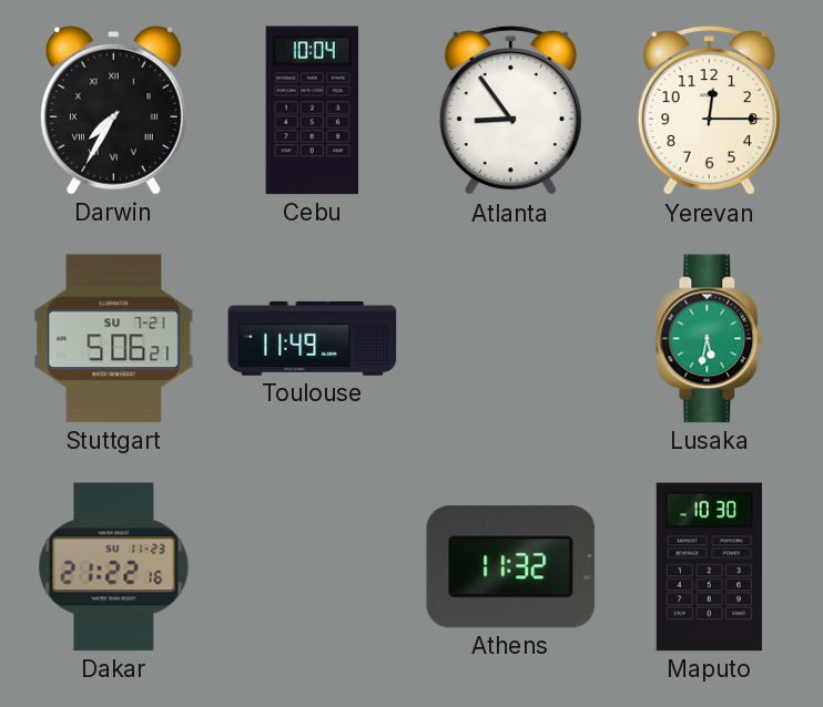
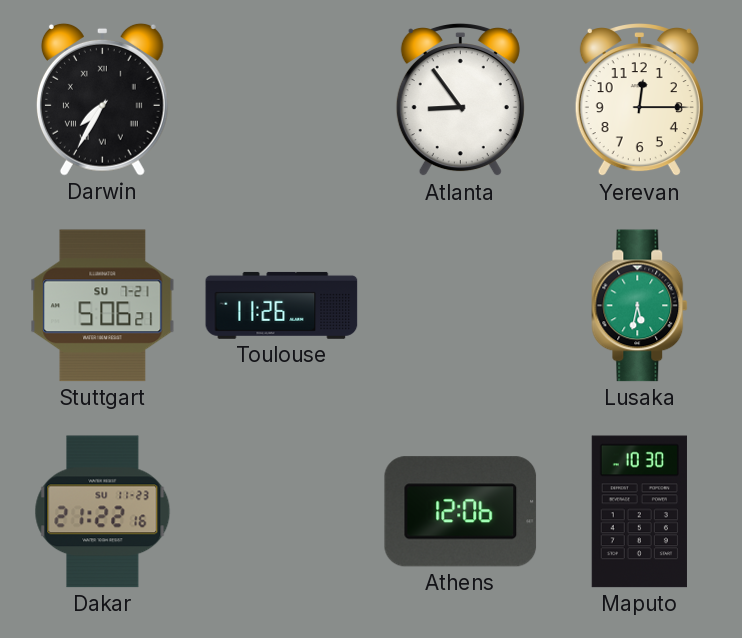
Cebu: 10:04 -> none (312, 111)
Toulouse: 11:49 -> 11:26 (282, 305)
Athens: 11:32 -> 12:06 (461, 512)
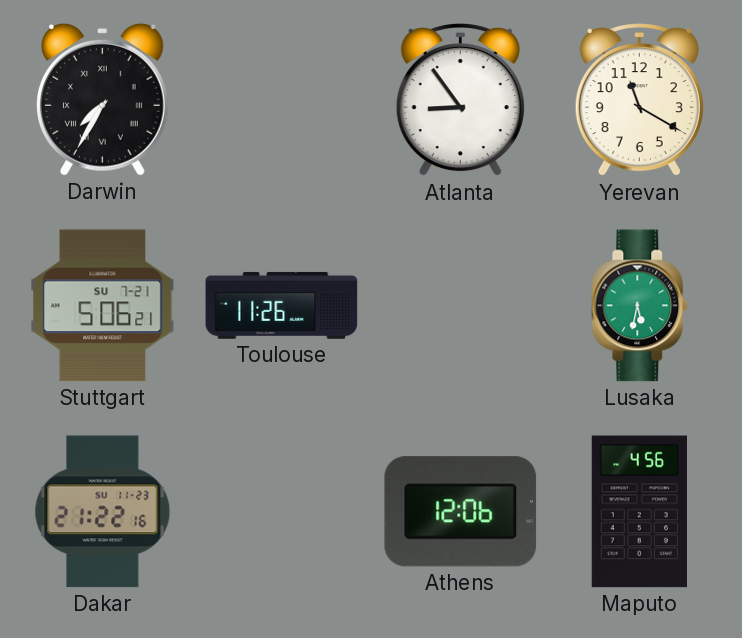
Yerevan: 12:15 -> 11:20 (639, 101)
Maputo: 10:30 -> 4:56 (639, 512)
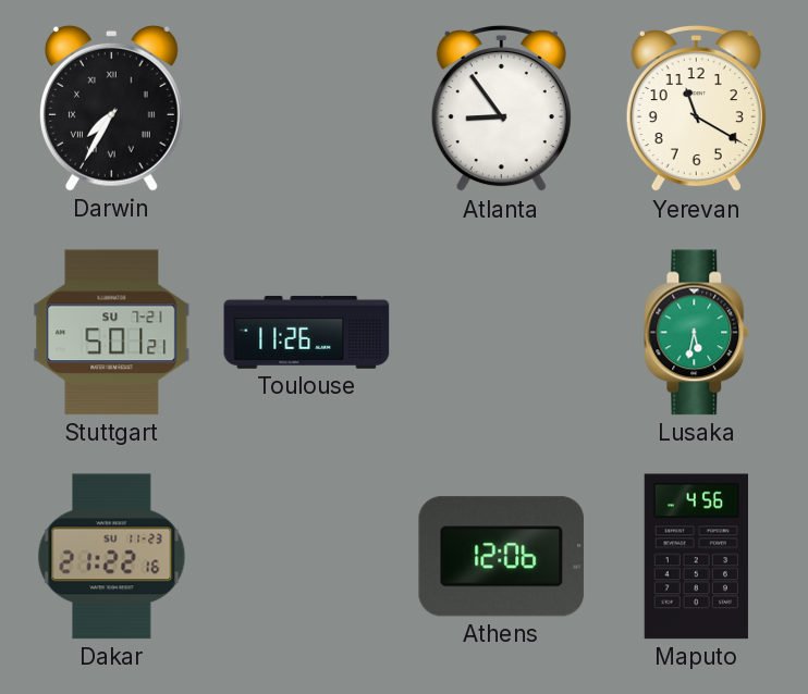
Stuttgart: 5:06 -> 5:01 (112, 333)
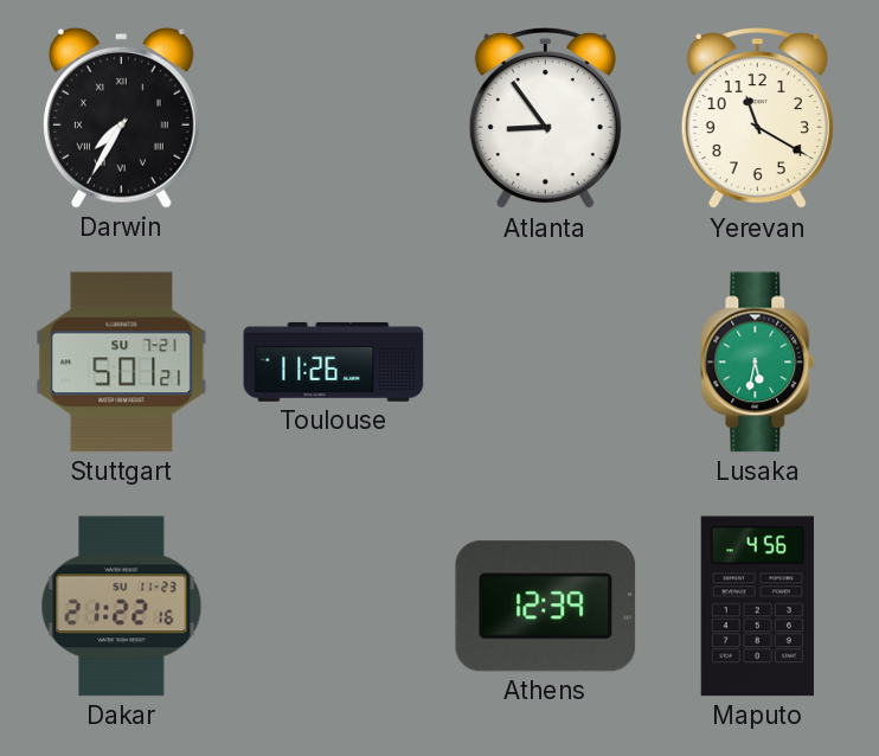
Athens: 12:06 -> 12:39 (546, 607)
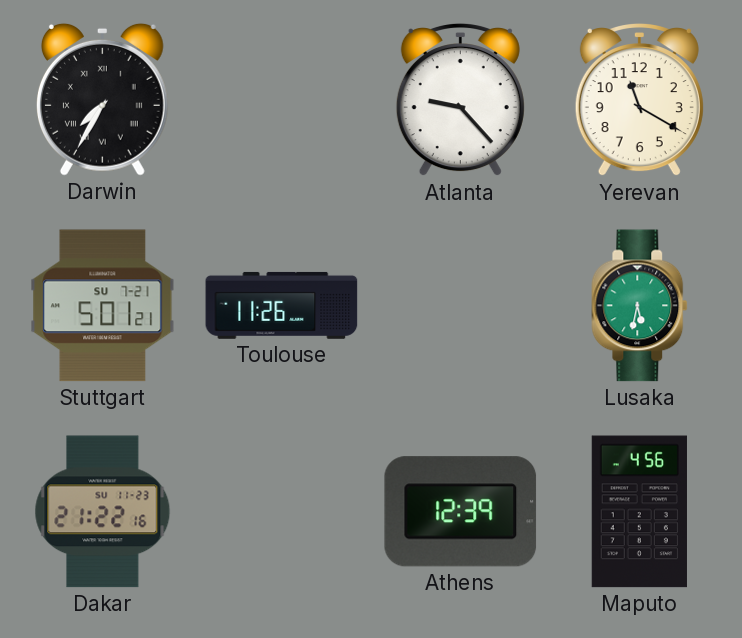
Atlanta: 8:54 -> 9:23 (460, 101)
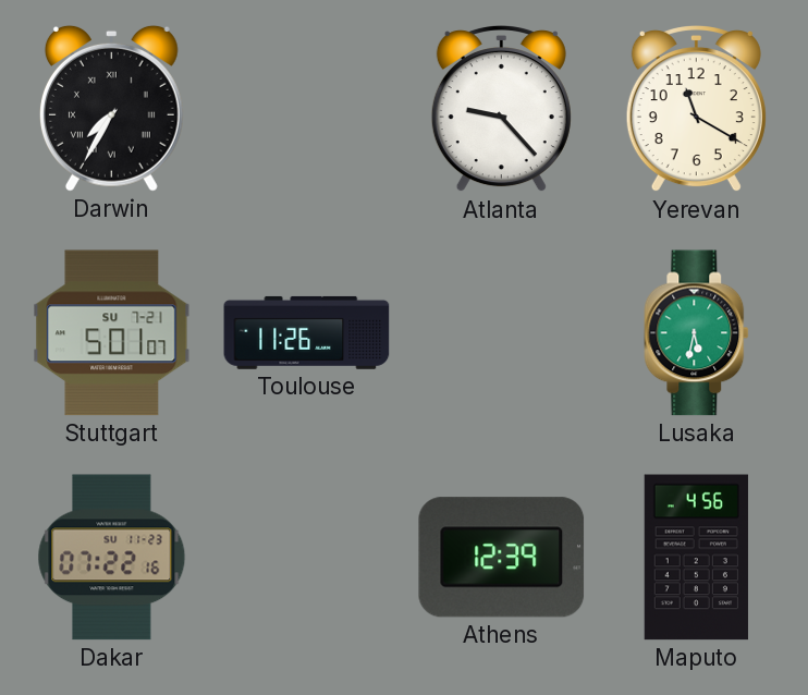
Stuttgart: 5:01:21 -> 5:01:07 (112, 333)
Dakar: 21:22 -> 07:22 (112, 558)
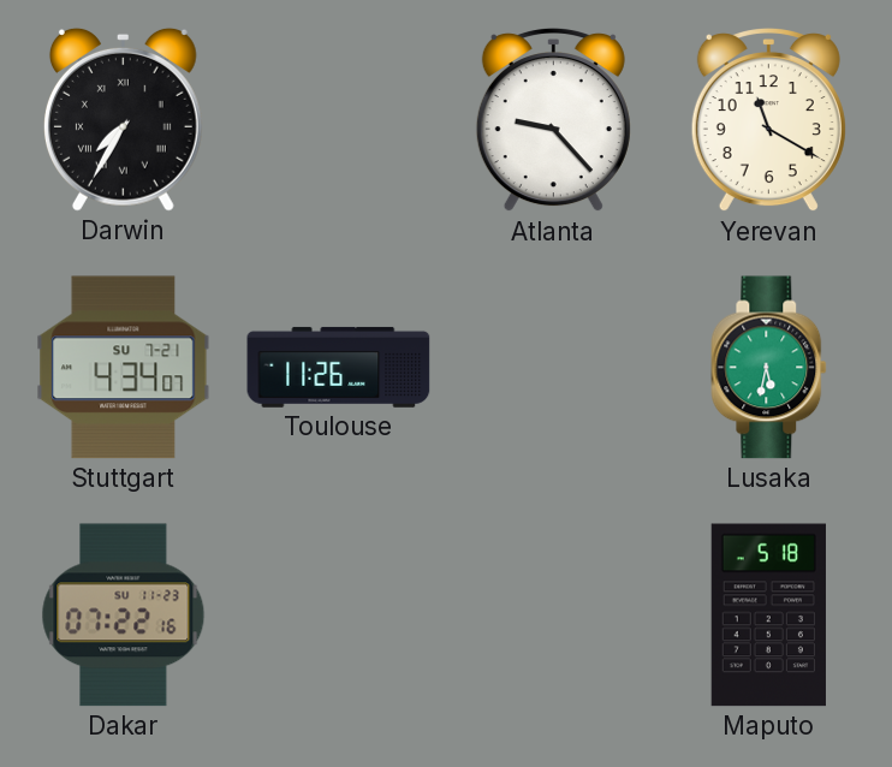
Stuttgart: 5:01 -> 4:34 (124, 368)
Athens: 12:39 -> none (502, 558)
Maputo: 4:56 -> 5:18 (768, 616)
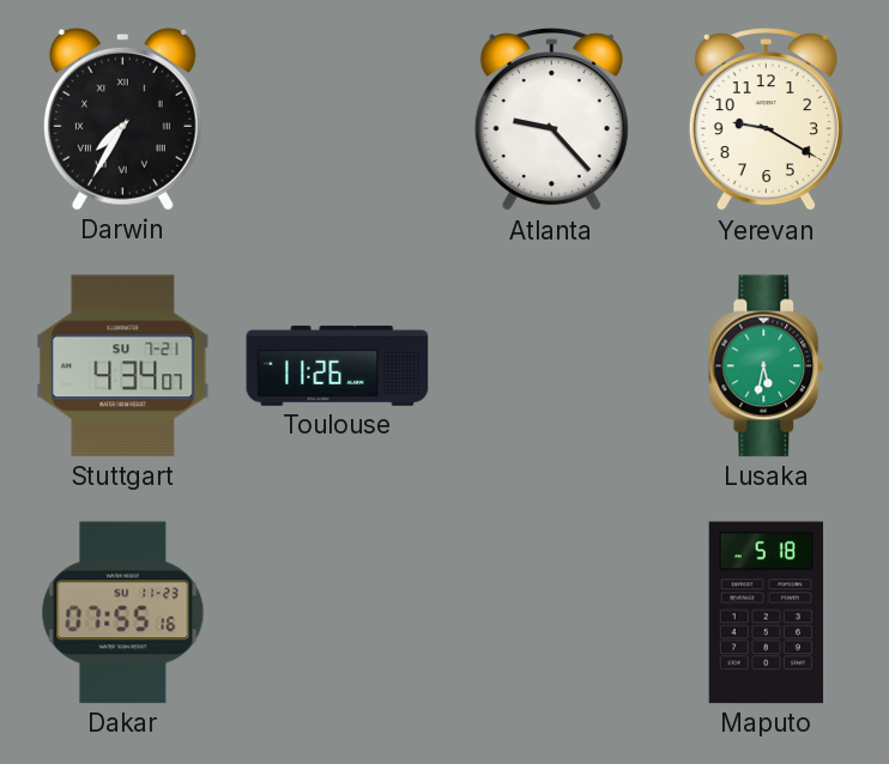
Yerevan: 11:20 -> 9:20 (766, 121)
Dakar: 07:22 -> 07:55 (123, 613)
